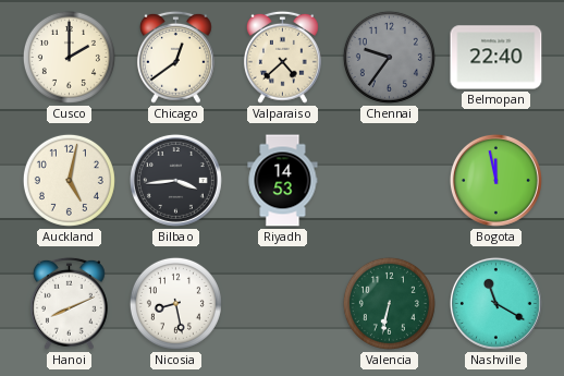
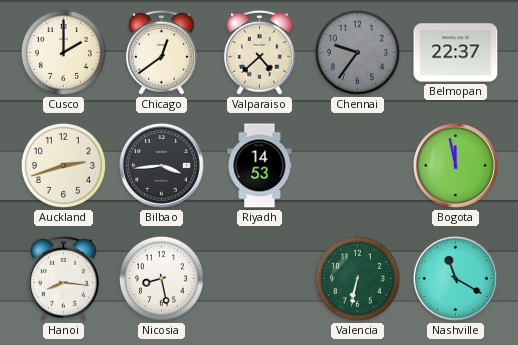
Belmopan: 22:40 -> 22:37 (456, 53)
Auckland: 5:02 -> 2:42 (63, 165)
Hanoi: 8:11 -> 8:16 (64, 278)
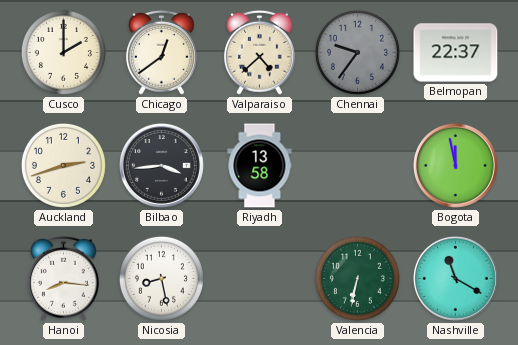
Riyadh: 14:53 -> 13:58 (260, 166)
